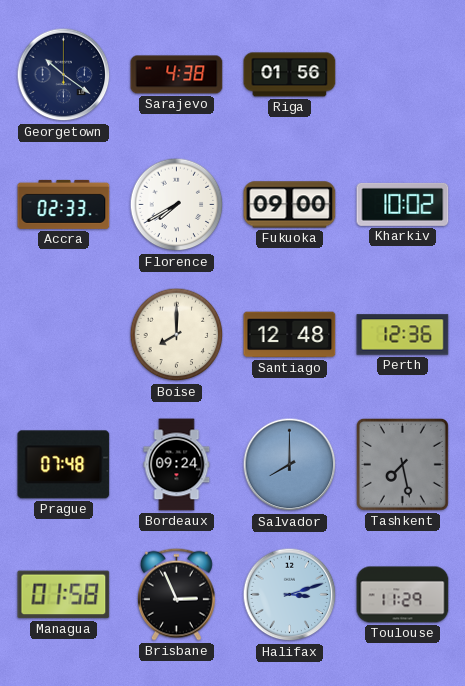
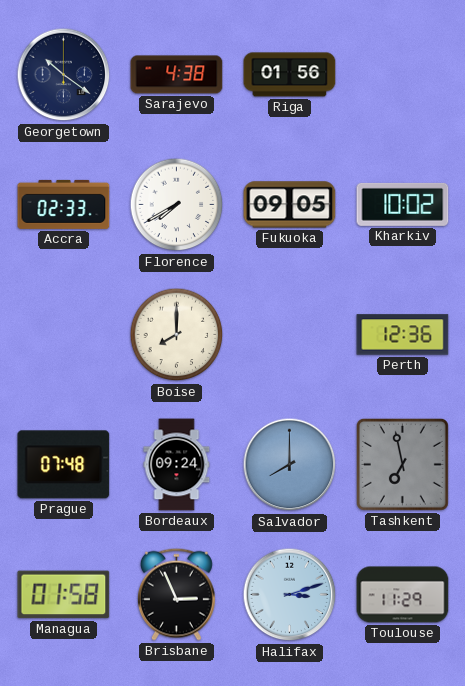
Fukuoka: 09:00 -> 09:05 (290, 205)
Santiago: 12:48 -> none (290, 335)
Tashkent: 7:28 -> 6:58 (402, 464)
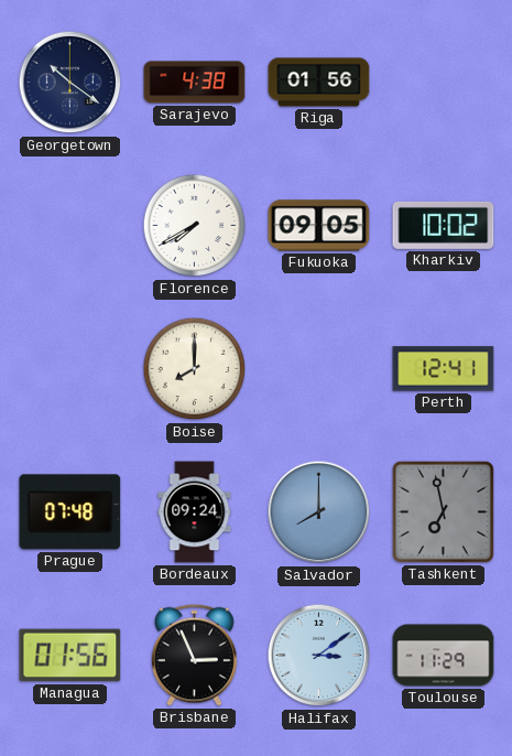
Accra: 02:33 -> none (64, 204)
Perth: 12:36 -> 12:41 (444, 369)
Managua: 01:58 -> 01:56 (70, 656)
Halifax: 3:12 -> 3:09 (319, 656)
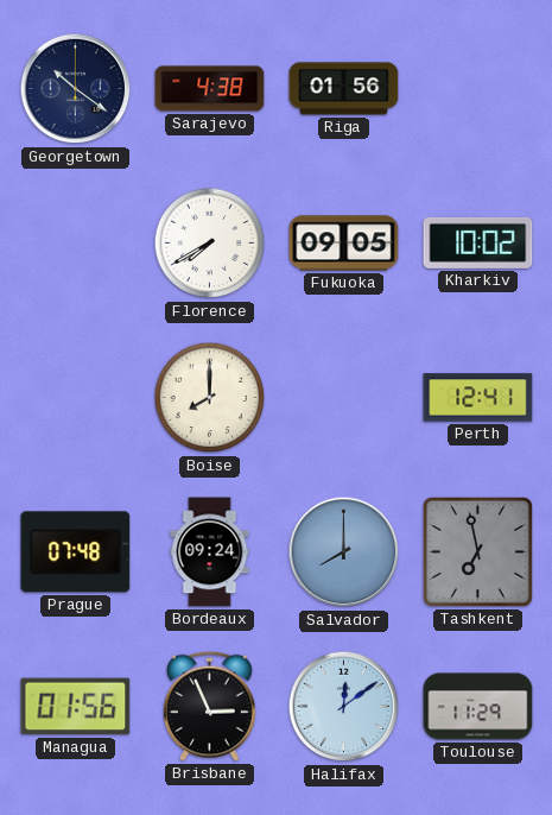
Halifax: 3:09 -> 12:09 (344, 707)
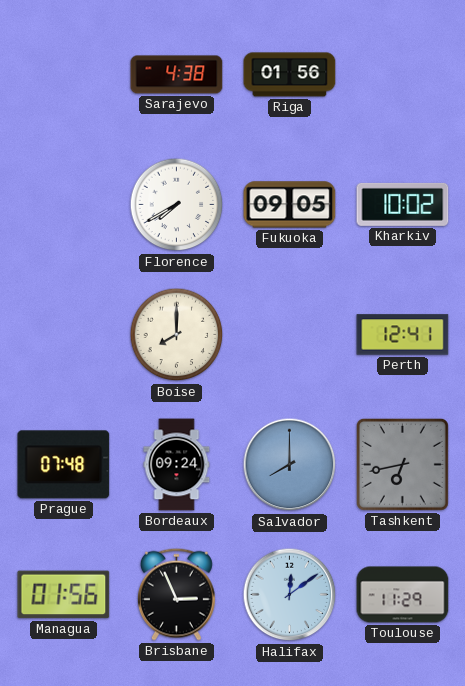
Georgetown: 10:21 -> none (76, 89)
Tashkent: 6:58 -> 6:43 (402, 464)
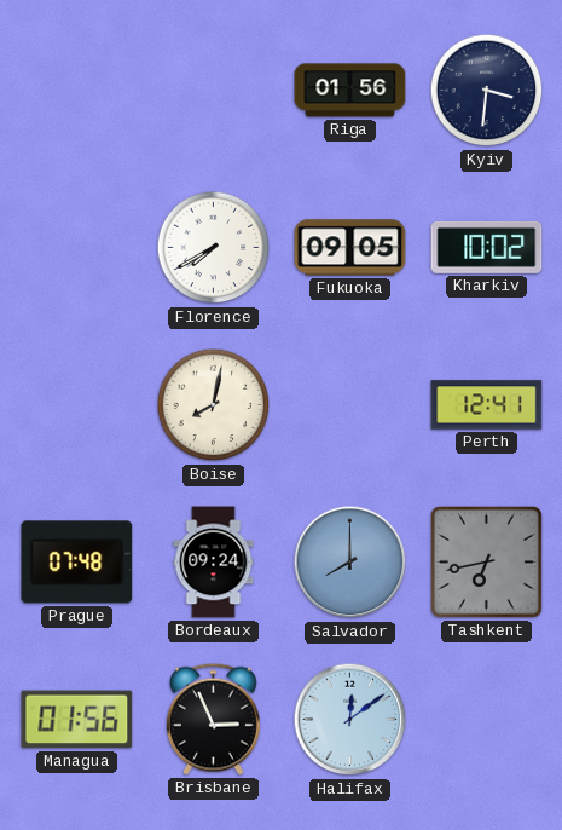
Sarajevo: 4:38 -> none (177, 75)
Kyiv: none -> 3:31 (487, 91)
Boise: 8:00 -> 8:02 (214, 405)
Toulouse: 11:29 -> none (403, 595)
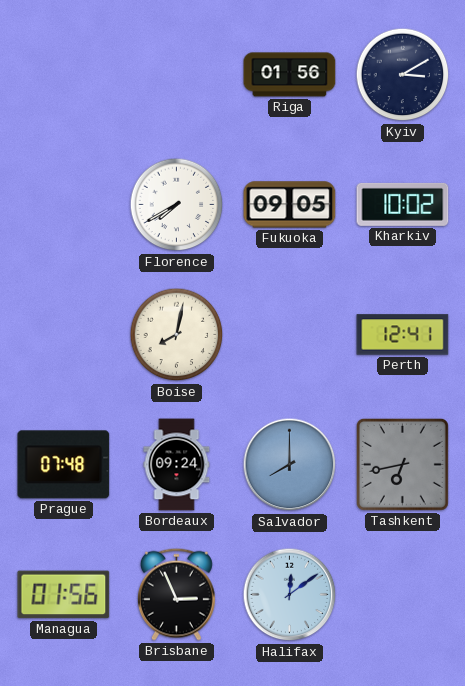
Kyiv: 3:31 -> 3:10 (403, 75)
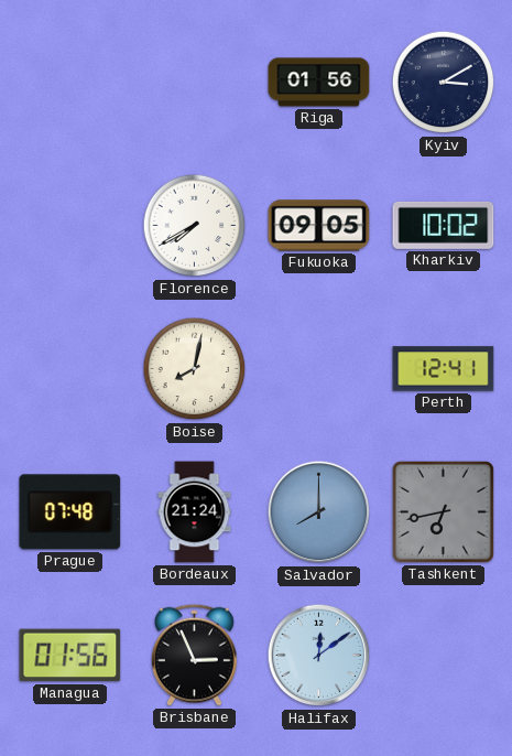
Bordeaux: 09:24 -> 21:24 (195, 512)
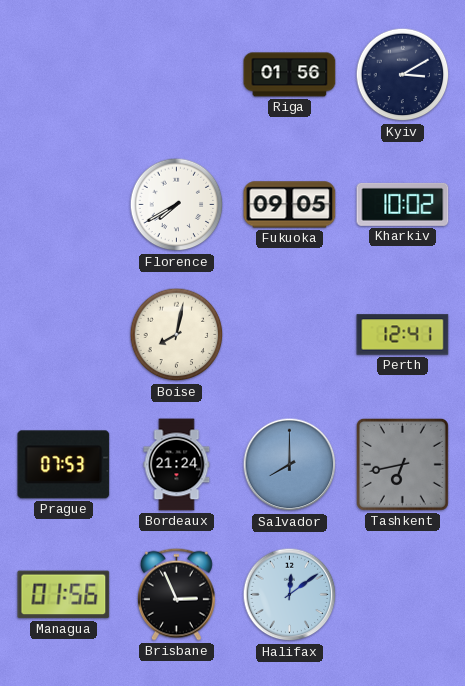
Prague: 07:48 -> 07:53 (64, 465)
